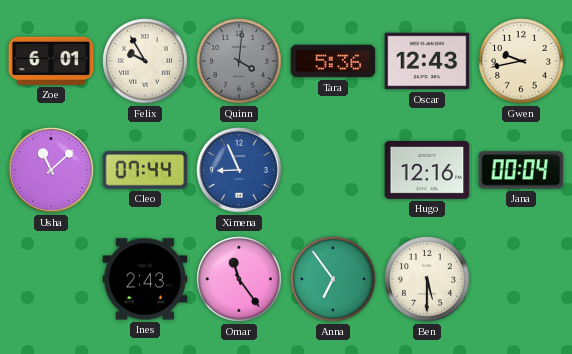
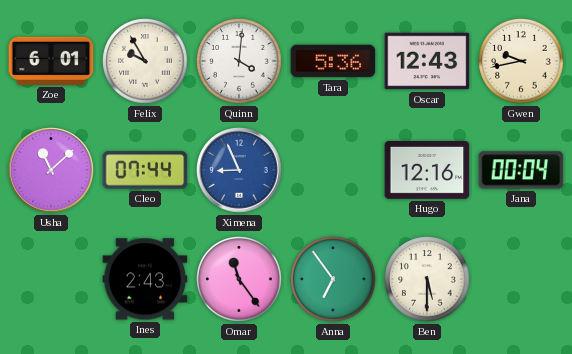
Quinn dial: grey -> white (239, 61)
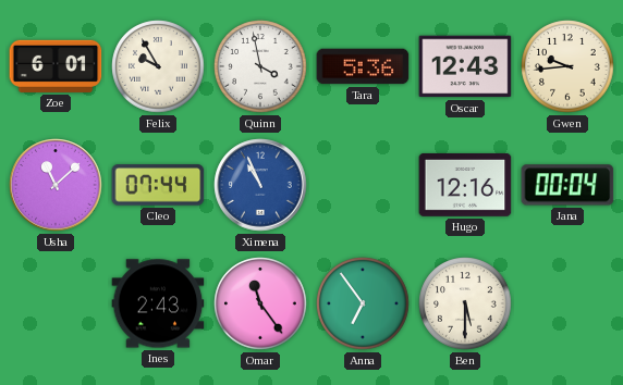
Quinn: 4:01 -> 3:58 (260, 66)
Gwen: 9:43 -> 9:44 (567, 66)
Ximena: 8:56 -> 10:56 (260, 185)
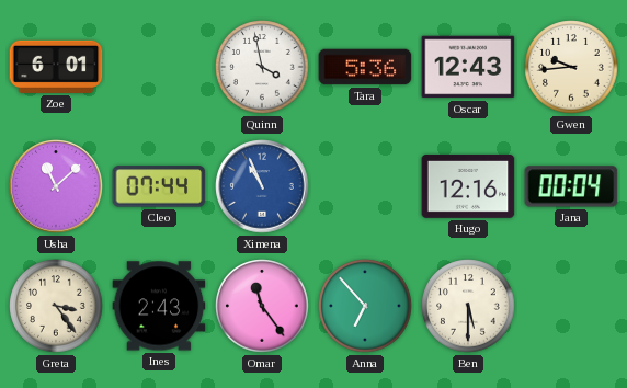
Felix: 9:55 -> none (158, 66)
Greta: none -> 3:24 (56, 306)
Anna: 6:54 -> 6:53 (365, 306)
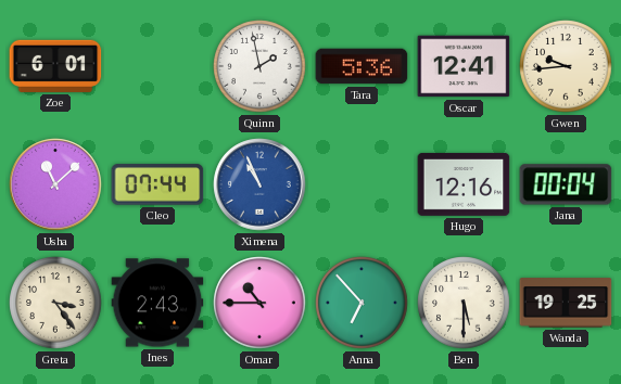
Quinn: 3:58 -> 1:58 (259, 66)
Oscar: 12:43 -> 12:41 (464, 66)
Omar: 11:24 -> 10:45 (259, 303)
Wanda: none -> 19:25 (566, 303)
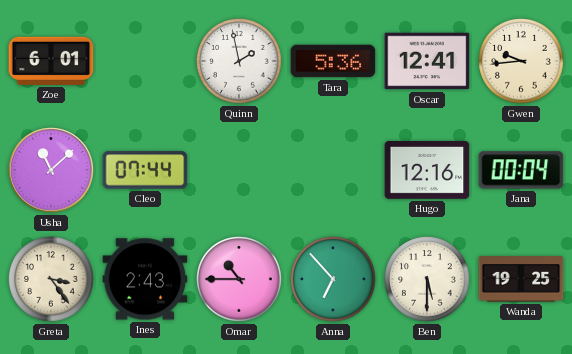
Ximena: 10:56 -> none (259, 184)
